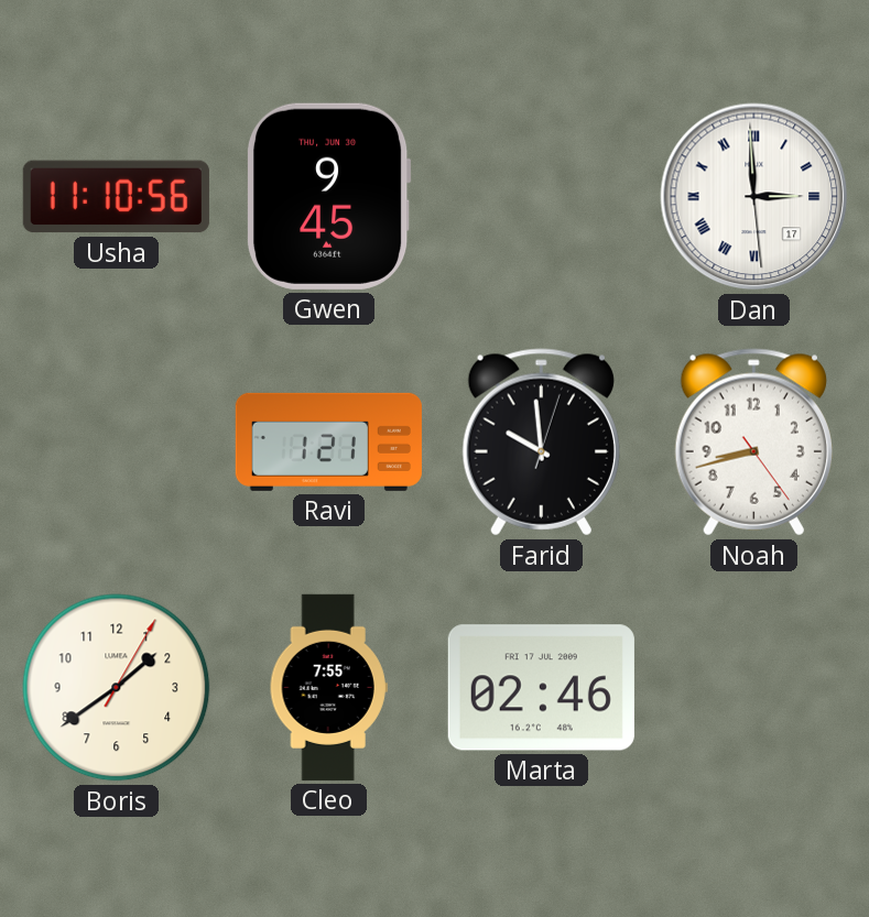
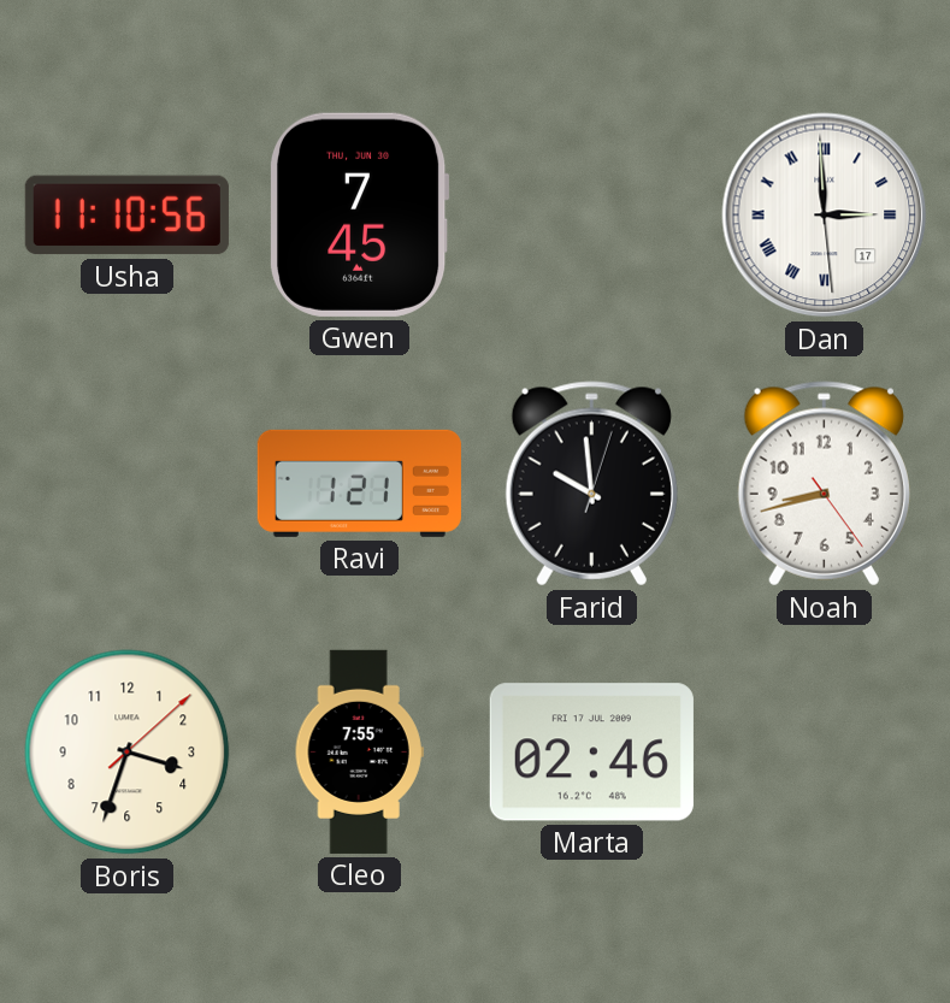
Gwen: 9:45 -> 7:45 (360, 214)
Boris: 1:39 -> 3:33 (128, 753)
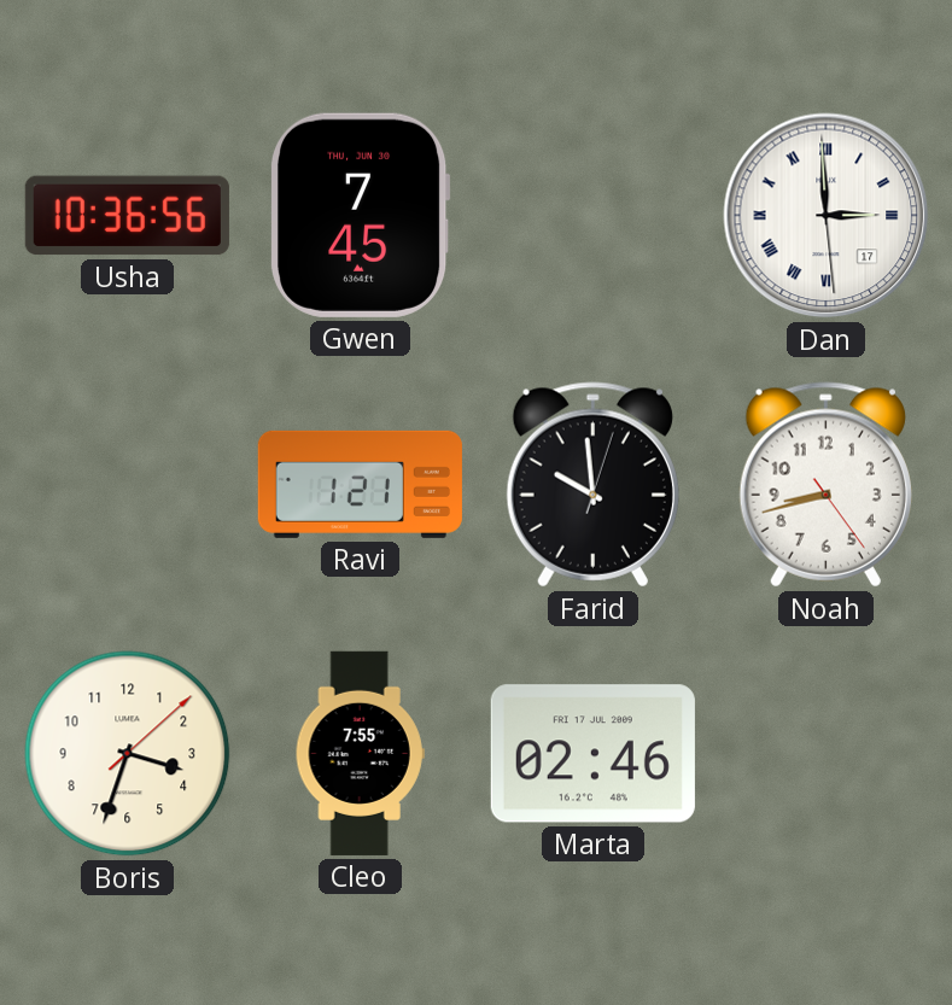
Usha: 11:10 -> 10:36 (127, 216)
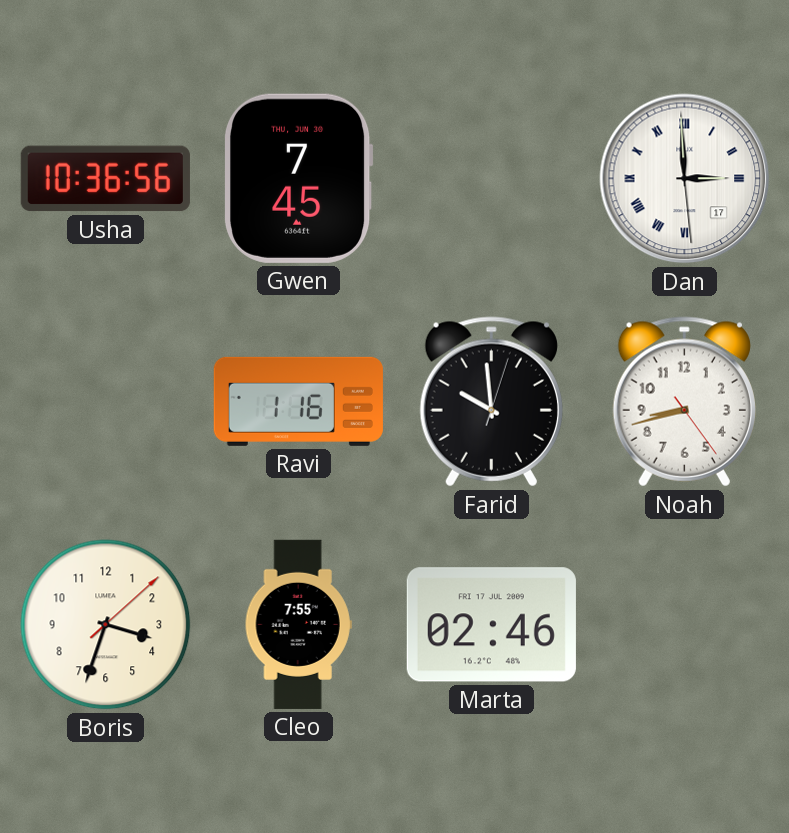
Ravi: 1:21 -> 1:16 (298, 401)
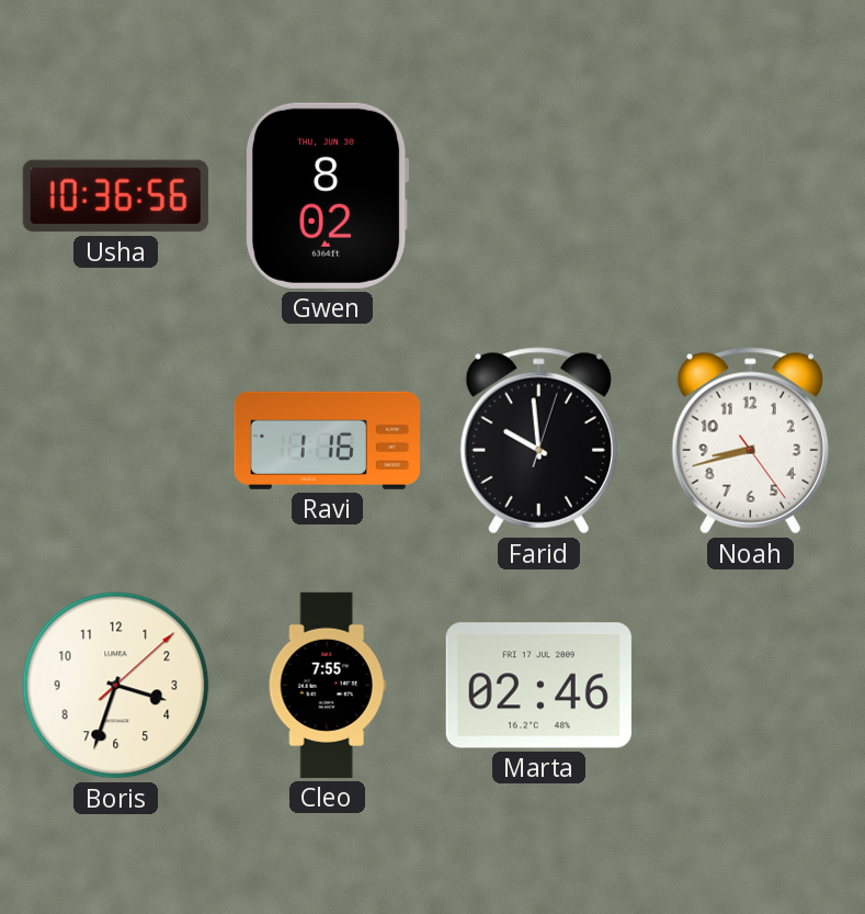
Gwen: 7:45 -> 8:02 (328, 195)
Dan: 2:59 -> none (685, 179)
